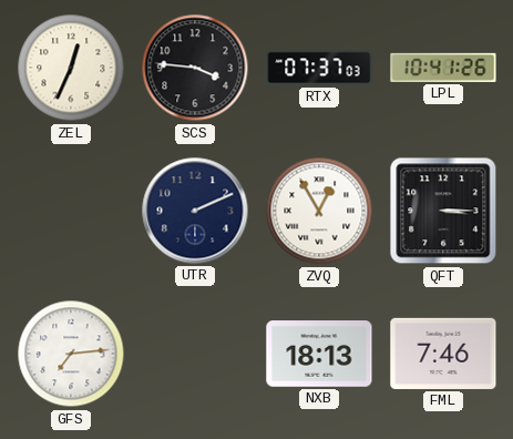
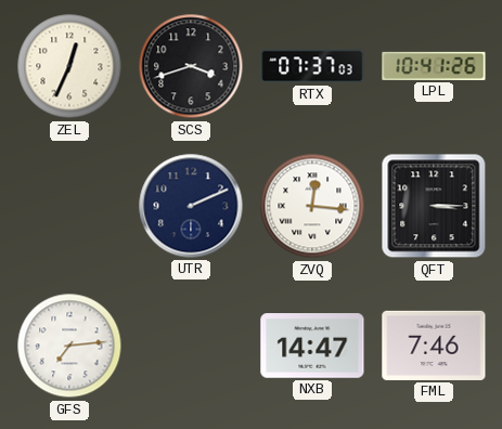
SCS: 3:46 -> 3:42 (191, 66)
ZVQ: 12:55 -> 12:16 (312, 206)
NXB: 18:13 -> 14:47 (312, 346)
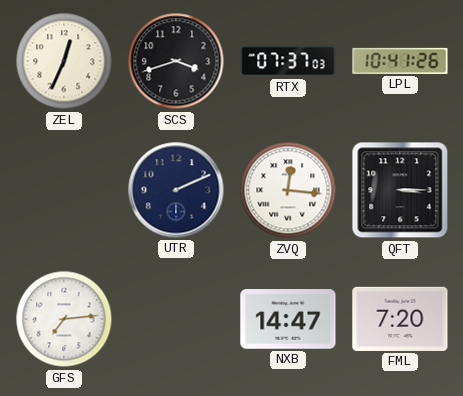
FML: 7:46 -> 7:20 (400, 319)
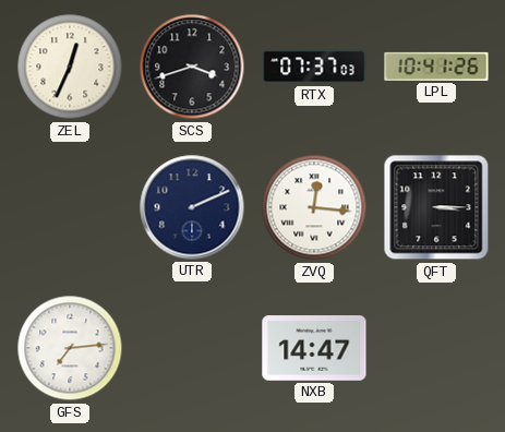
FML: 7:20 -> none (400, 319)
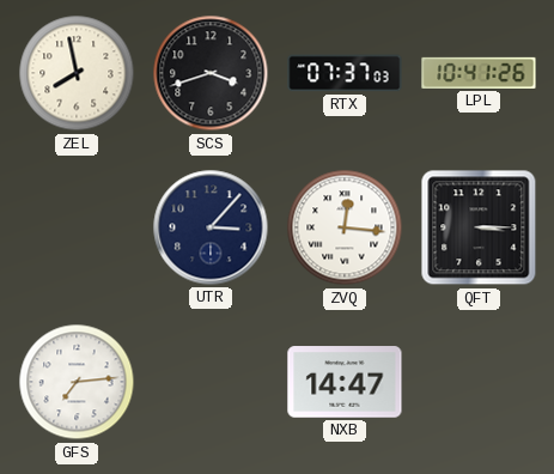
ZEL: 12:34 -> 7:58 (77, 73)
UTR: 2:11 -> 3:07 (211, 227)
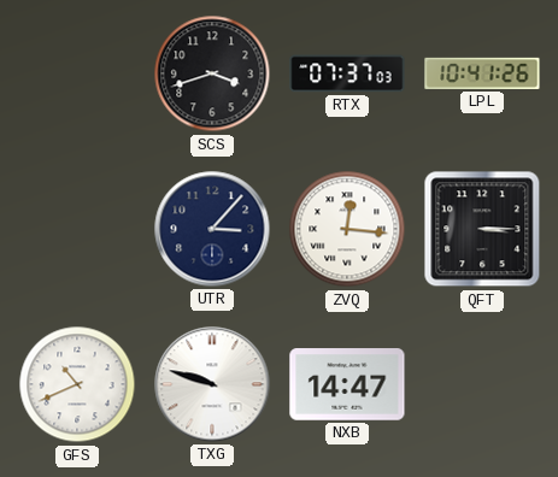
ZEL: 7:58 -> none (77, 73)
GFS: 7:14 -> 10:41 (77, 384)
TXG: none -> 9:48 (212, 384)
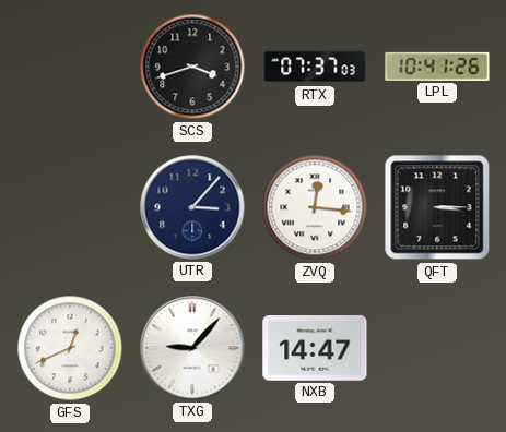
GFS: 10:41 -> 12:41 (70, 348)
TXG: 9:48 -> 9:07 (192, 348)
